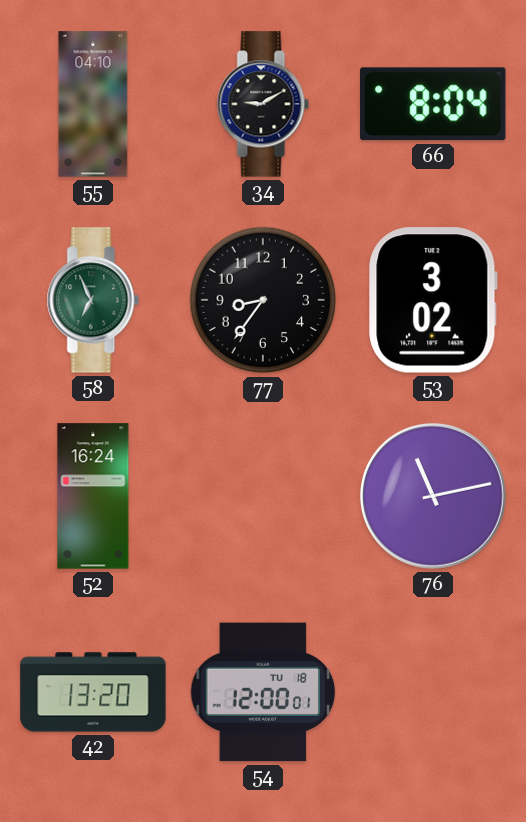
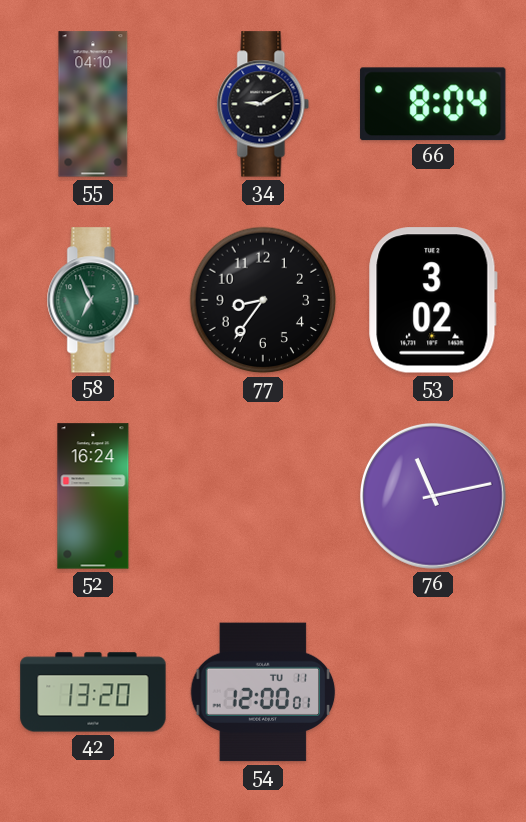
54 date: TU 18 -> TU 11 (263, 692)
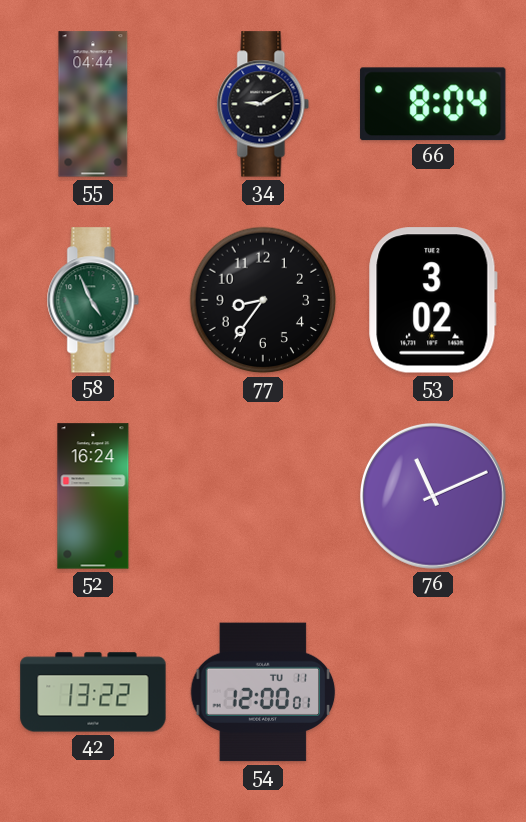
55: 04:10 -> 04:44 (93, 104)
58: 6:56 -> 4:56 (93, 300)
76: 11:13 -> 11:11 (433, 496)
42: 13:20 -> 13:22 (93, 692)
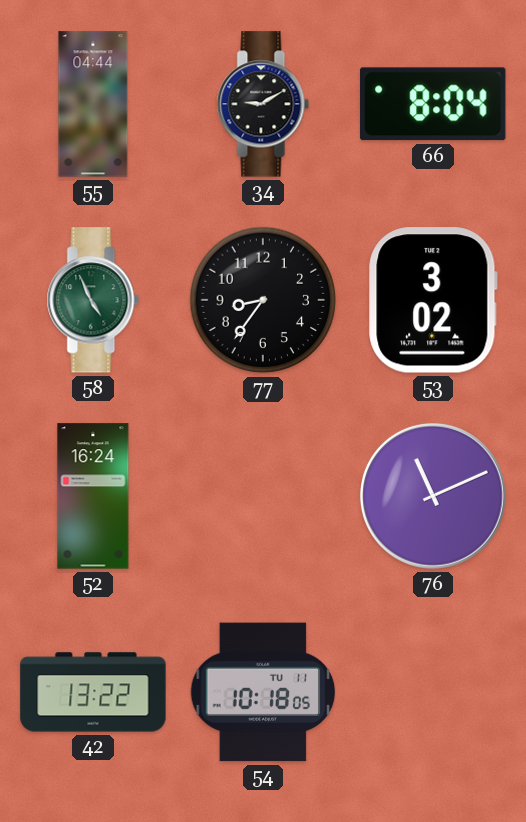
54: 12:00 -> 10:18 (263, 692)
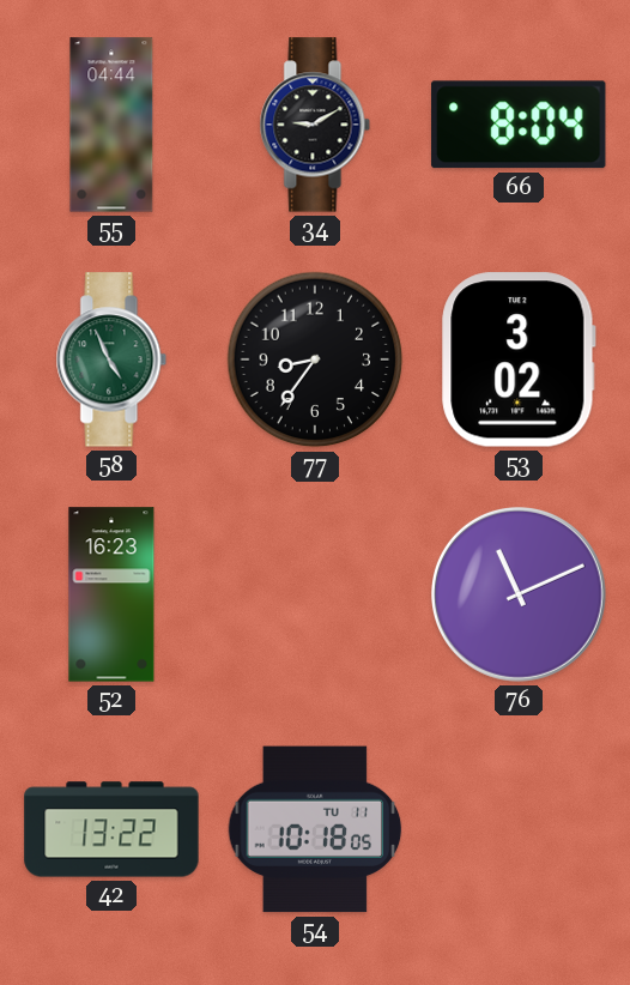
52: 16:24 -> 16:23 (111, 594)
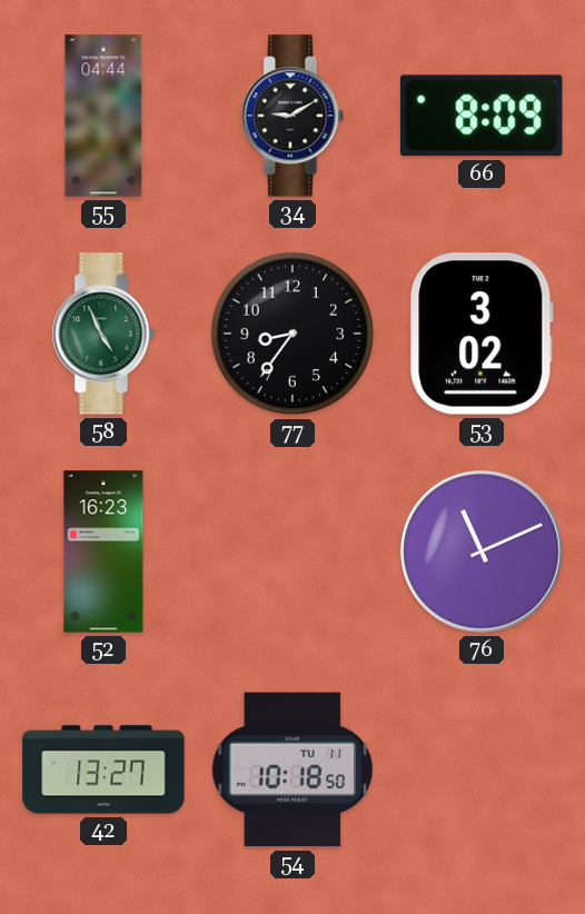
66: 8:04 -> 8:09 (482, 116)
42: 13:22 -> 13:27 (103, 769)
54: 10:18:05 -> 10:18:50 (292, 769)
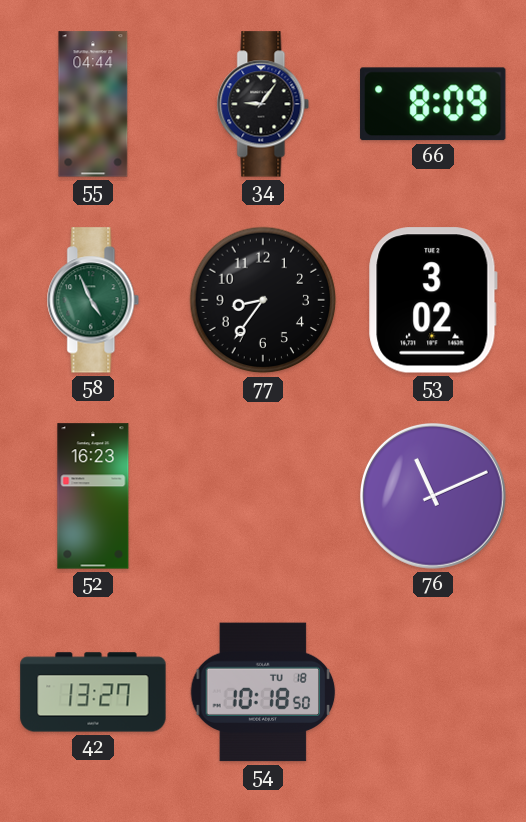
34: 9:10 -> 9:06 (263, 104)
54 date: TU 11 -> TU 18 (263, 692)
